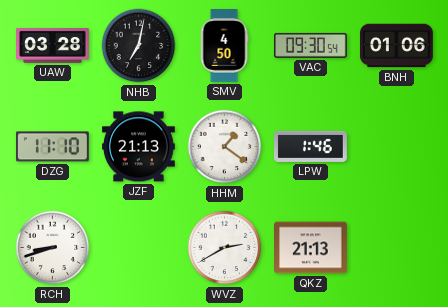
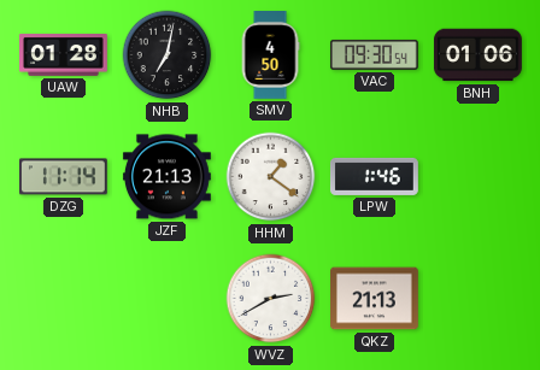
UAW: 03:28 -> 01:28 (64, 55)
DZG: 11:10 -> 11:14 (63, 177)
RCH: 8:42 -> none (53, 248)
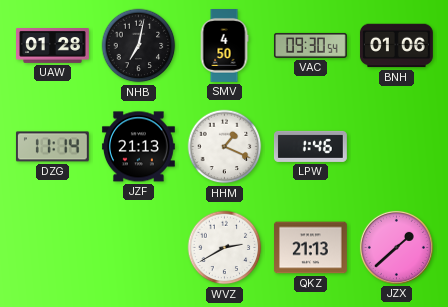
HHM: 1:21 -> 1:19 (225, 147)
JZX: none -> 1:38 (396, 247)
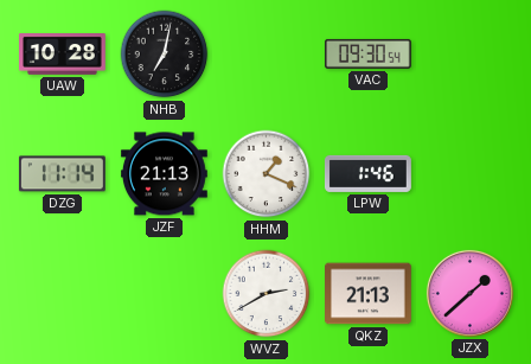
UAW: 01:28 -> 10:28 (63, 55)
SMV: 4:50 -> none (224, 46)
BNH: 01:06 -> none (396, 46)
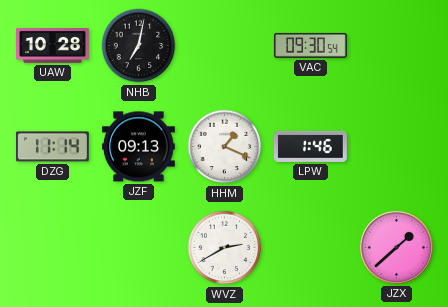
JZF: 21:13 -> 09:13 (139, 147)
QKZ: 21:13 -> none (369, 294)
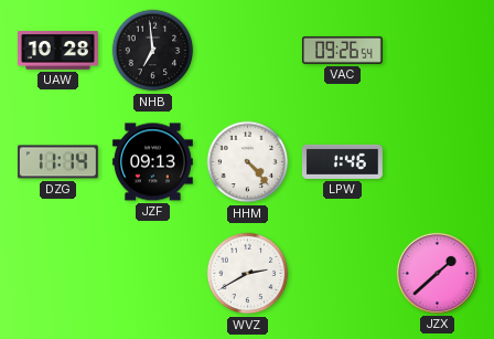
NHB: 7:02 -> 6:59 (153, 51)
VAC: 09:30 -> 09:26 (342, 50)
HHM: 1:19 -> 4:23 (248, 162)
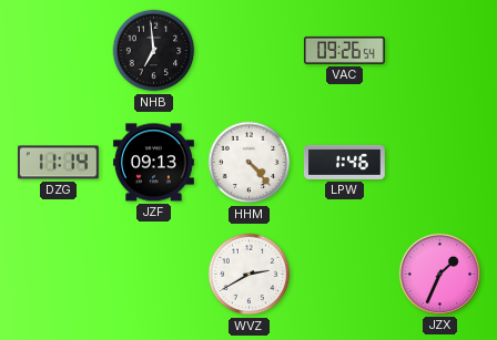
UAW: 10:28 -> none (58, 51)
JZX: 1:38 -> 1:34 (439, 274)
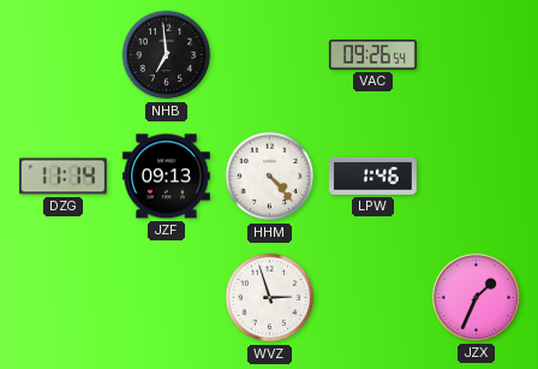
WVZ: 2:40 -> 2:57 (270, 298)
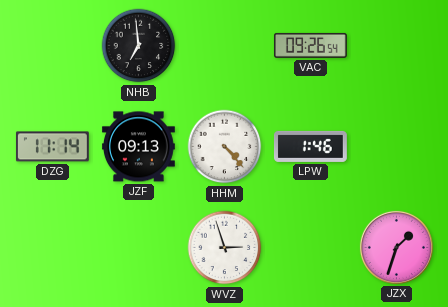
JZX: 1:34 -> 1:33 (396, 247)
